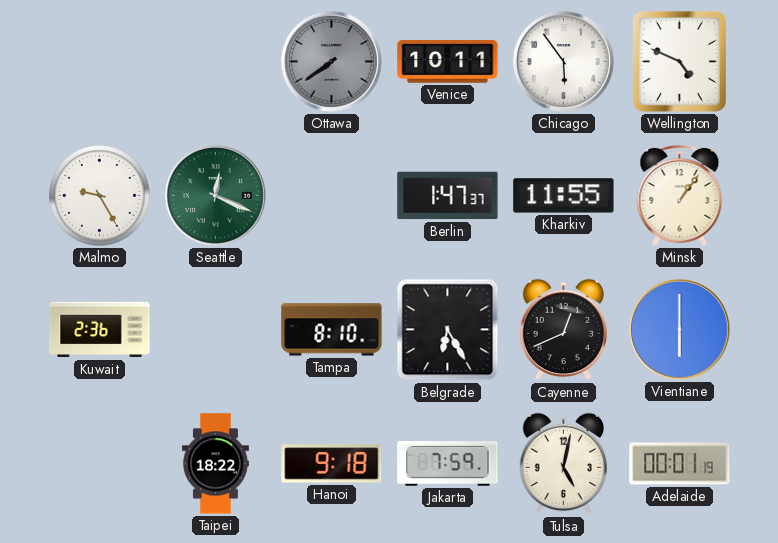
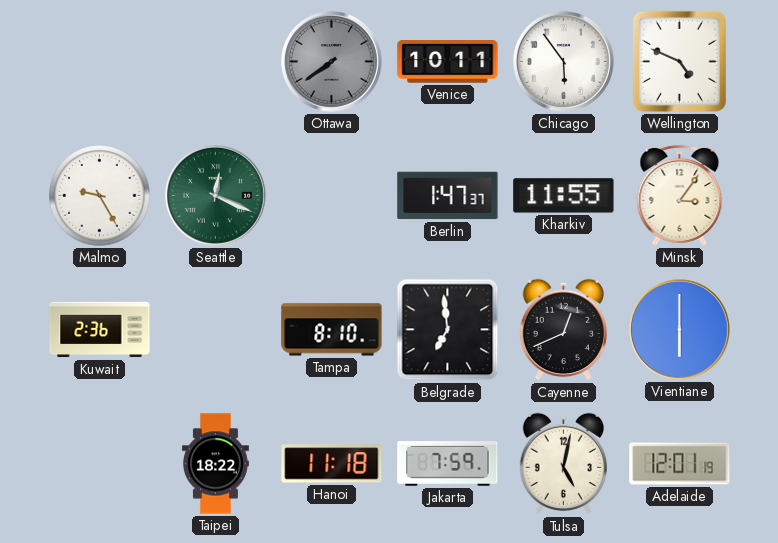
Minsk: 1:06 -> 3:06 (680, 195)
Belgrade: 6:25 -> 6:59 (448, 330)
Hanoi: 9:18 -> 11:18 (332, 464)
Adelaide: 00:01 -> 12:01 (680, 464)
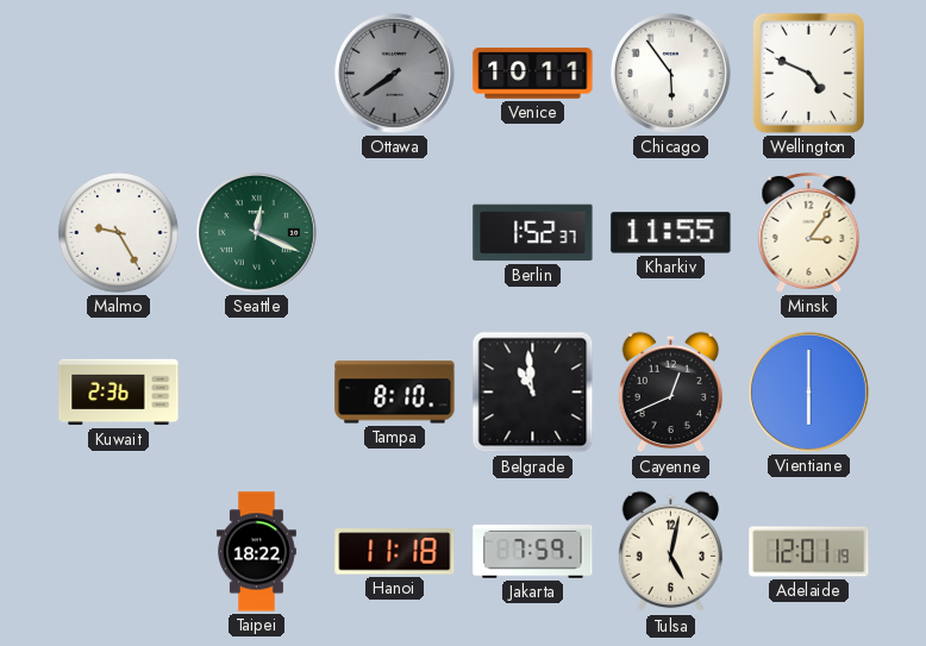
Berlin: 1:47 -> 1:52 (533, 233)
Belgrade: 6:59 -> 10:59 (533, 393)
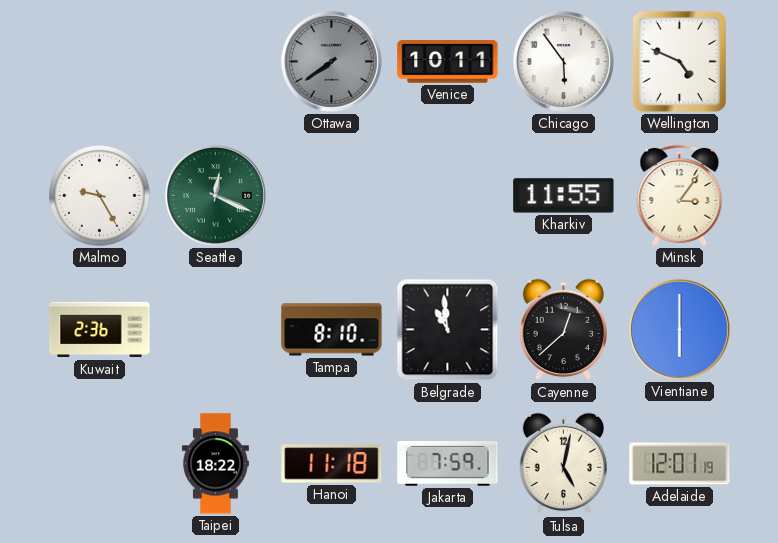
Berlin: 1:52 -> none (533, 233)
Cayenne: 12:41 -> 12:38 (563, 330)
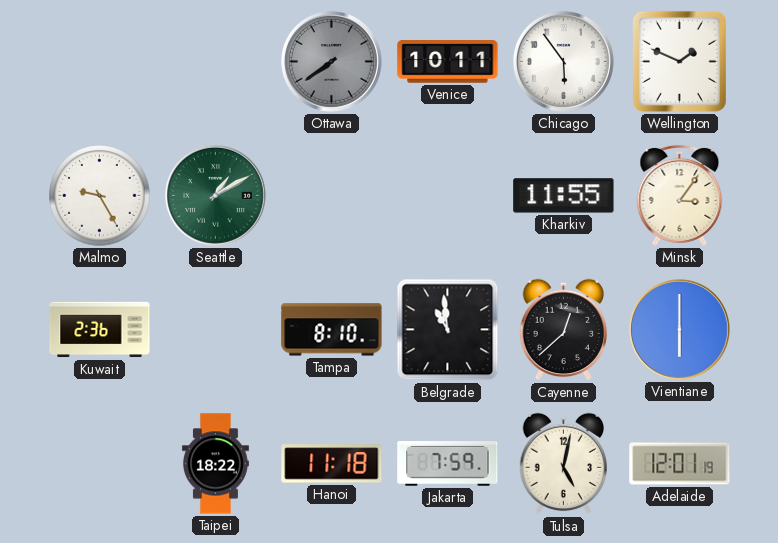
Wellington: 4:49 -> 1:49 (679, 61)
Seattle: 12:19 -> 1:10 (215, 195)
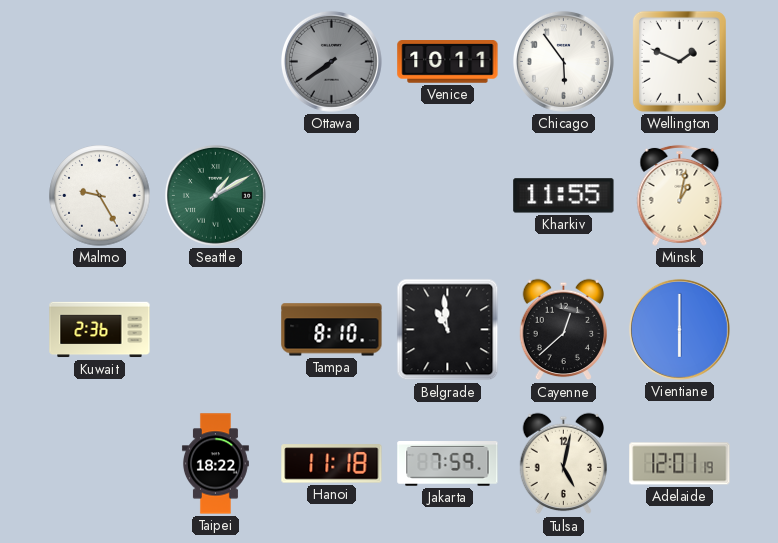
Minsk: 3:06 -> 1:02 (680, 195)
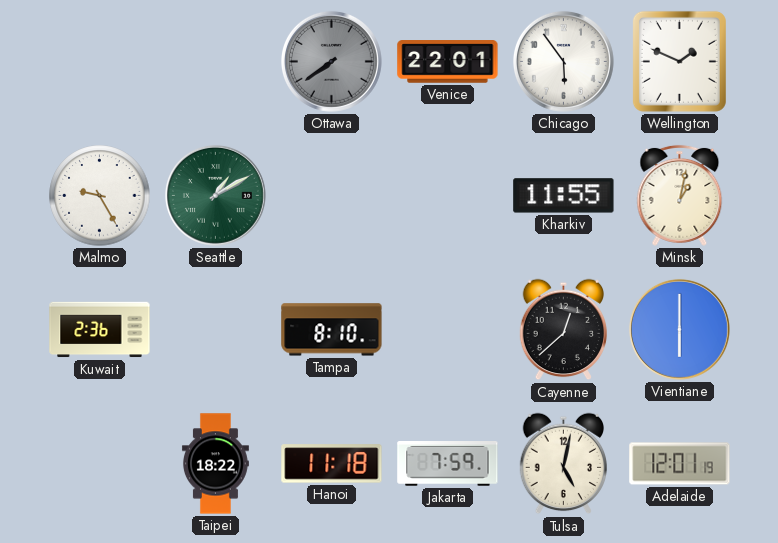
Venice: 10:11 -> 22:01 (448, 62)
Belgrade: 10:59 -> none (448, 330)
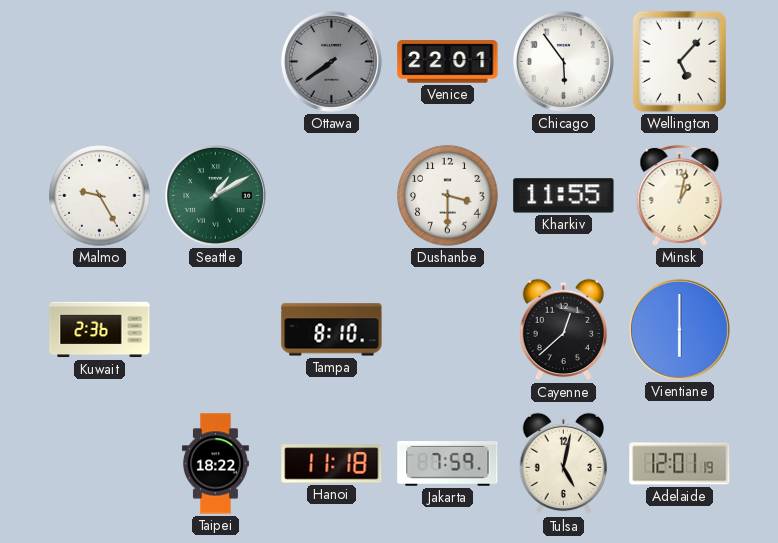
Wellington: 1:49 -> 5:07 (679, 61)
Dushanbe: none -> 3:30 (448, 196)
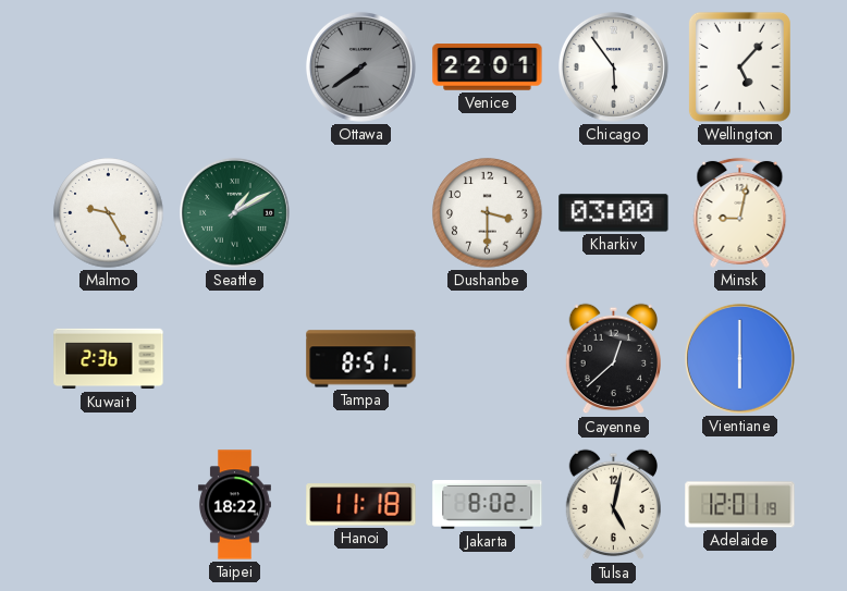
Kharkiv: 11:55 -> 03:00 (614, 213)
Minsk: 1:02 -> 9:02 (740, 212)
Tampa: 8:10 -> 8:51 (361, 359)
Jakarta: 7:59 -> 8:02 (488, 505)
